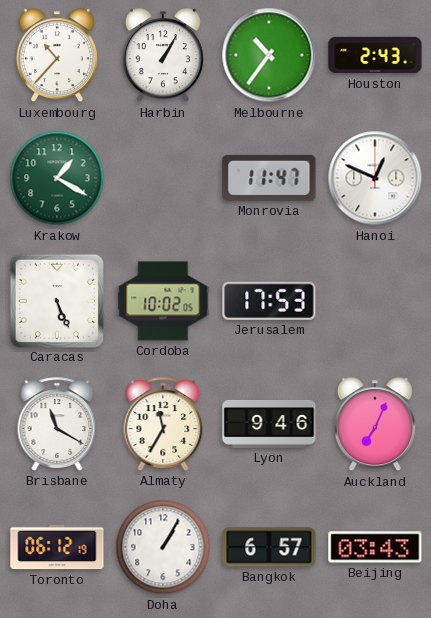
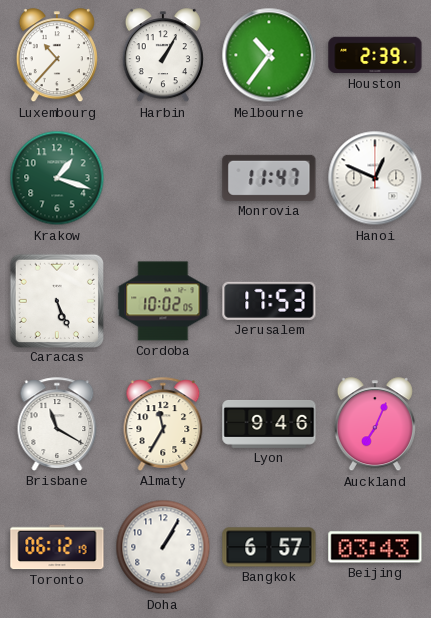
Houston: 2:43 -> 2:39 (375, 55)
Krakow: 1:20 -> 1:18 (57, 178)
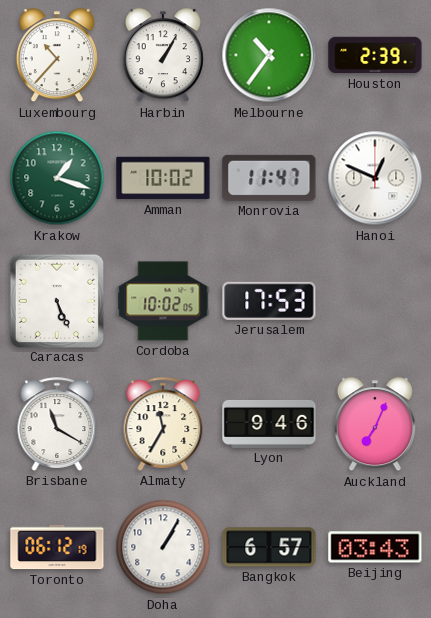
Amman: none -> 10:02 (163, 178)
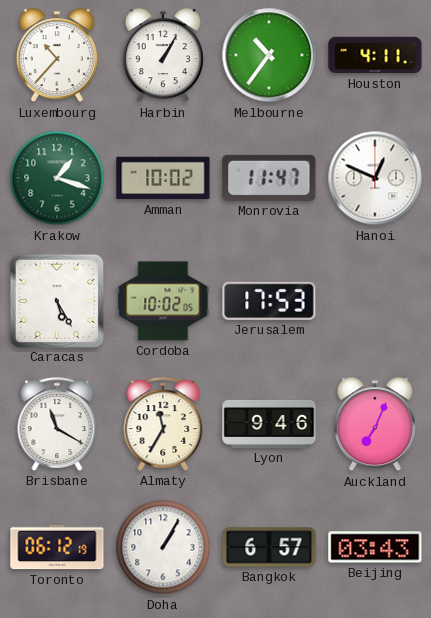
Houston: 2:39 -> 4:11 (375, 55)
Caracas: 5:26 -> 5:25 (56, 300)
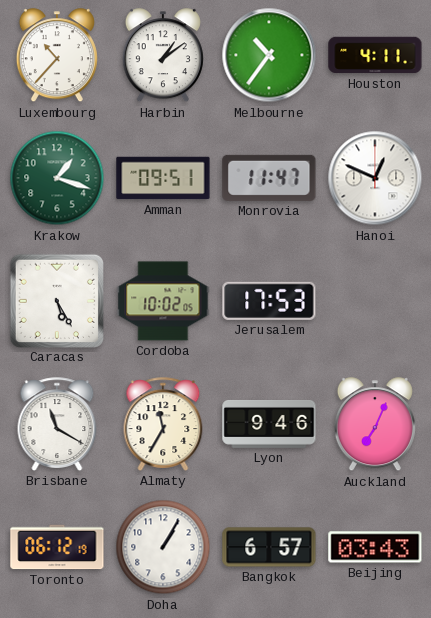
Harbin: 1:05 -> 1:09 (163, 56)
Amman: 10:02 -> 09:51 (163, 178)
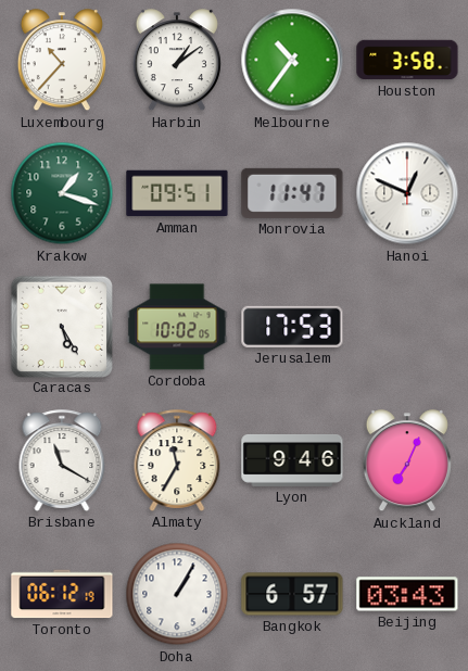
Houston: 4:11 -> 3:58 (407, 60)
